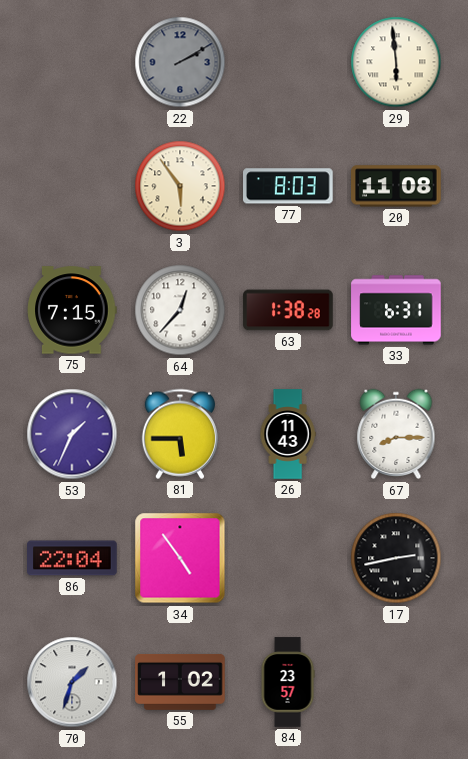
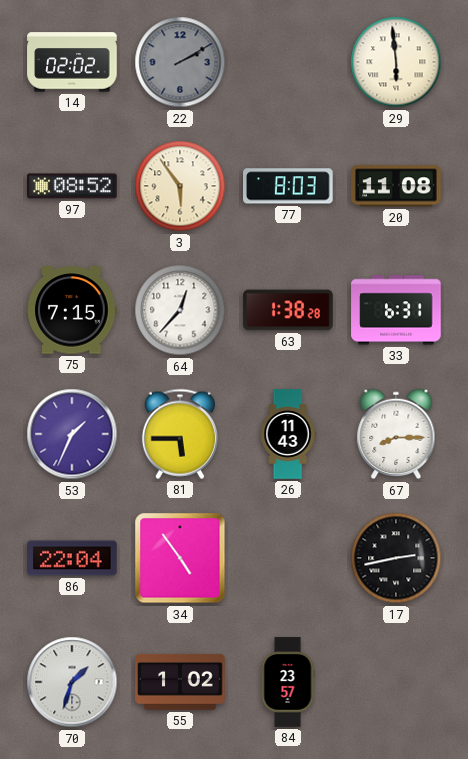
14: none -> 02:02 (72, 62)
97: none -> 08:52 (72, 186)
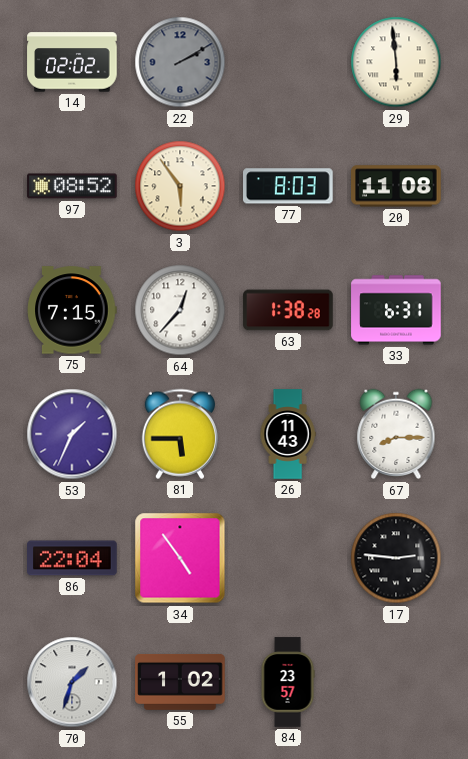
17: 2:43 -> 2:46 (396, 558)
